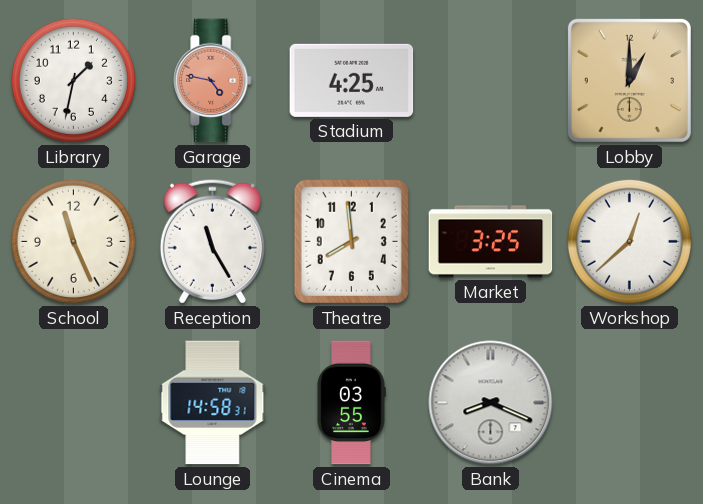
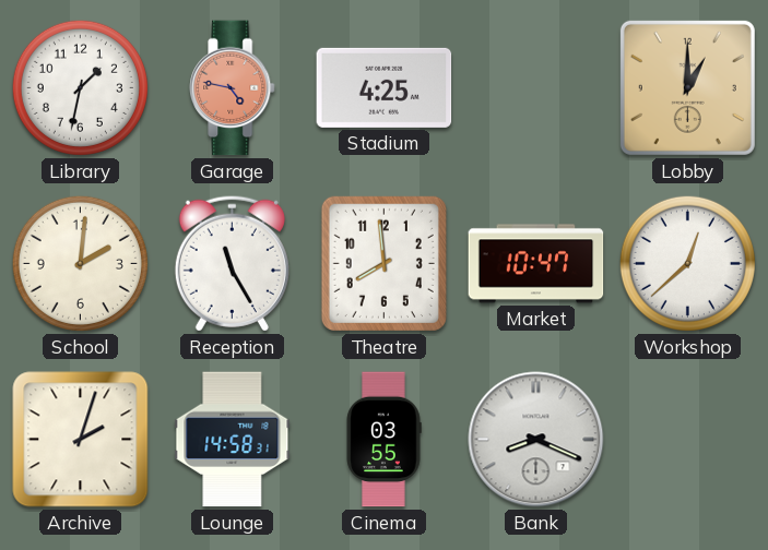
School: 11:26 -> 2:01 (80, 263)
Market: 3:25 -> 10:47 (536, 264)
Archive: none -> 2:03 (81, 440)
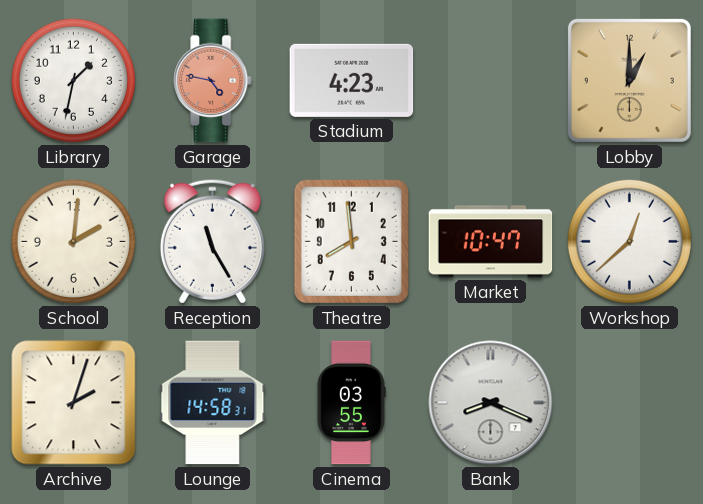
Stadium: 4:25 -> 4:23 (352, 80)
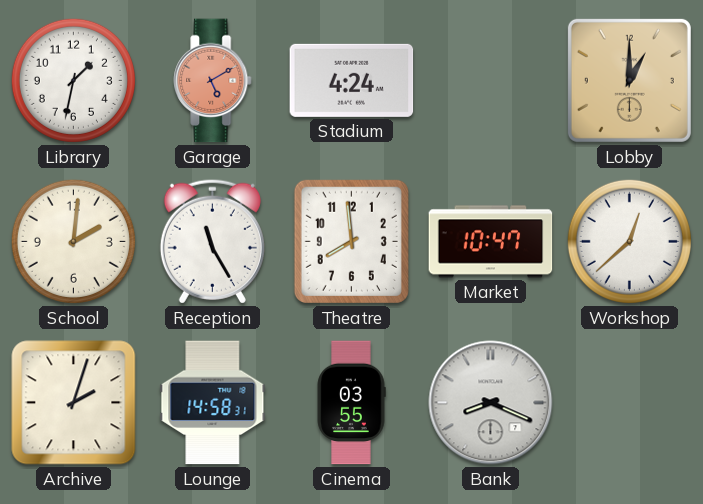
Garage: 4:47 -> 5:10 (213, 81)
Stadium: 4:23 -> 4:24 (352, 80)
